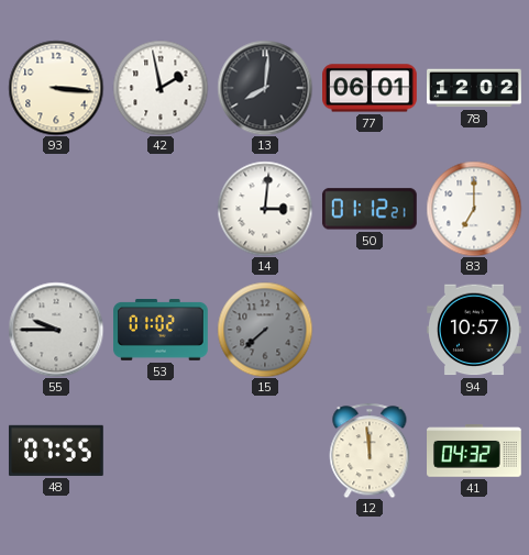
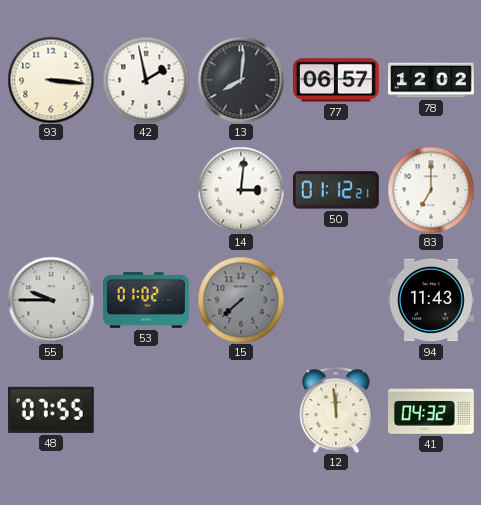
77: 06:01 -> 06:57 (337, 80)
94: 10:57 -> 11:43 (432, 300)
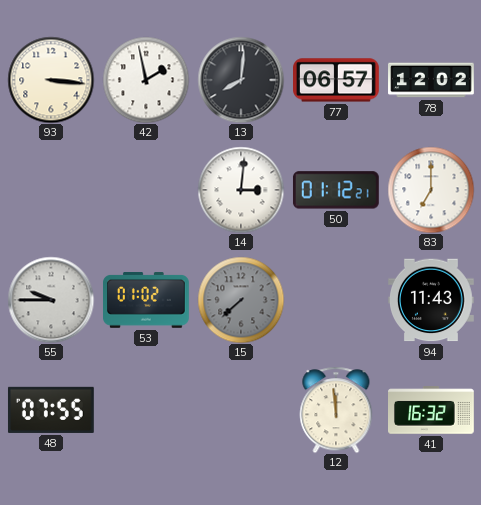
41: 04:32 -> 16:32 (432, 410)
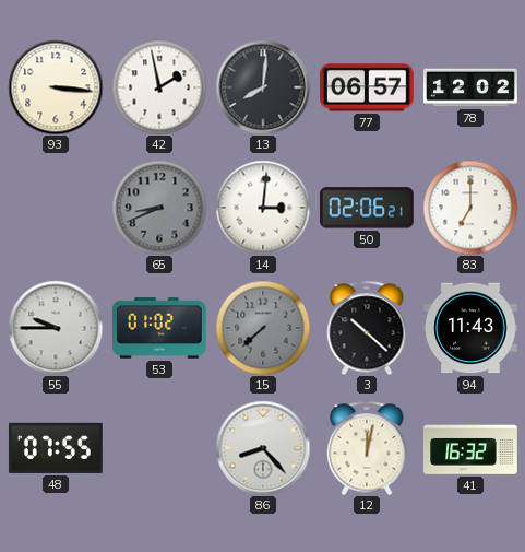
65: none -> 8:41 (159, 208)
50: 01:12 -> 02:06 (367, 208)
3: none -> 10:22 (367, 328)
86: none -> 8:23 (263, 448)
12: 11:59 -> 12:02 (367, 448)
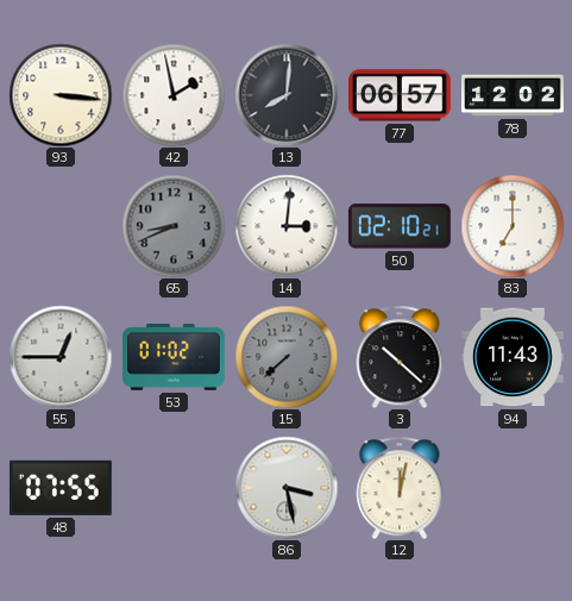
50: 02:06 -> 02:10 (400, 226)
55: 9:45 -> 12:45 (61, 357)
86: 8:23 -> 3:28 (287, 488)
41: 16:32 -> none (472, 448)
